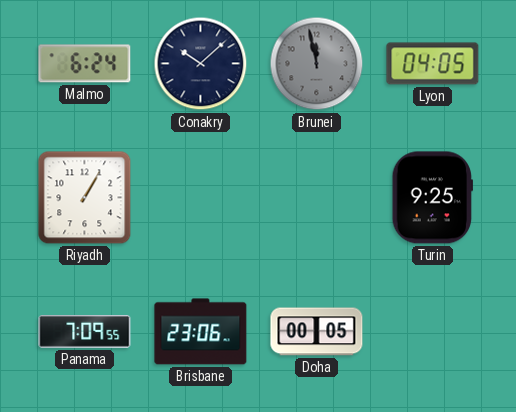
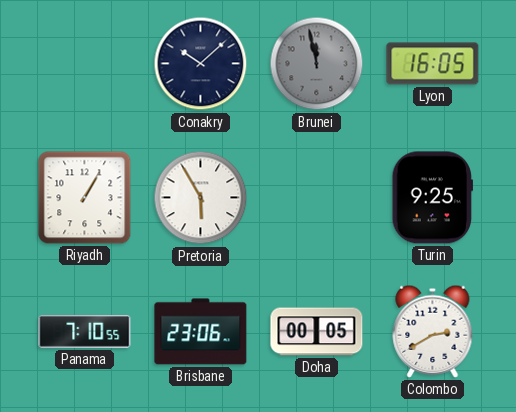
Malmo: 6:24 -> none (85, 64)
Lyon: 04:05 -> 16:05 (433, 64)
Pretoria: none -> 5:55 (201, 198)
Panama: 7:09 -> 7:10 (85, 332)
Colombo: none -> 2:40 (433, 331)
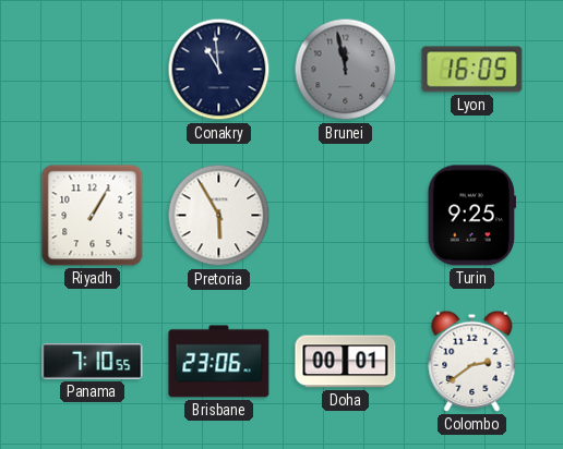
Conakry: 10:08 -> 10:59 (219, 70)
Doha: 00:05 -> 00:01 (346, 362)
Colombo: 2:40 -> 2:39 (472, 361)
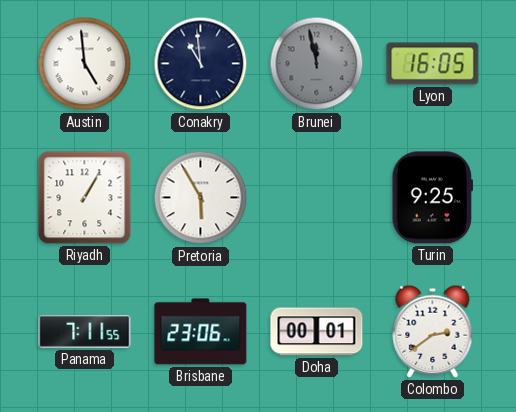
Austin: none -> 4:59 (85, 64)
Panama: 7:10 -> 7:11 (85, 332)
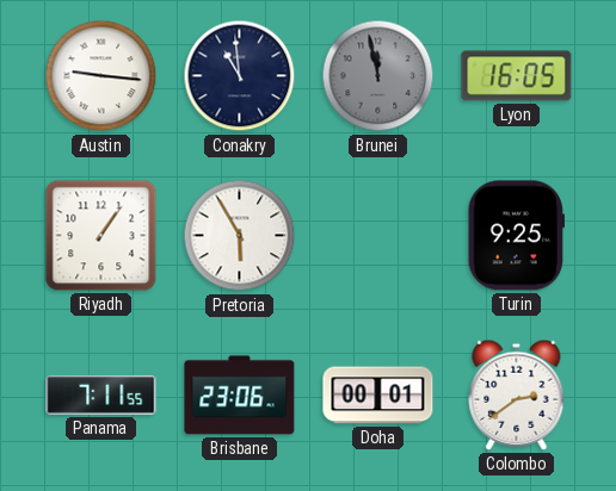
Austin: 4:59 -> 9:16 (101, 76)
Riyadh: 1:05 -> 1:06 (101, 236)
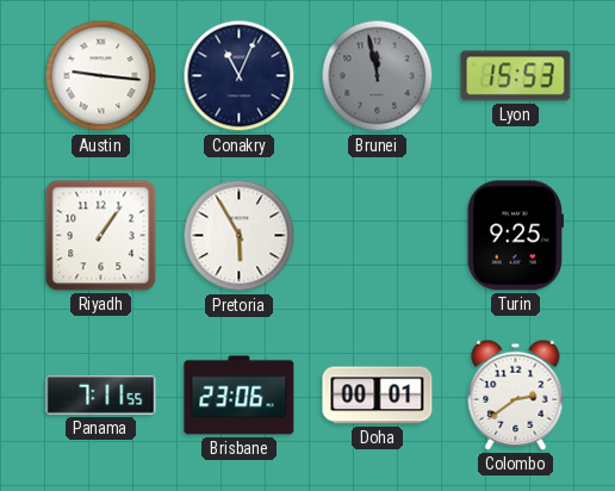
Conakry: 10:59 -> 11:04 (240, 76)
Lyon: 16:05 -> 15:53 (516, 76)
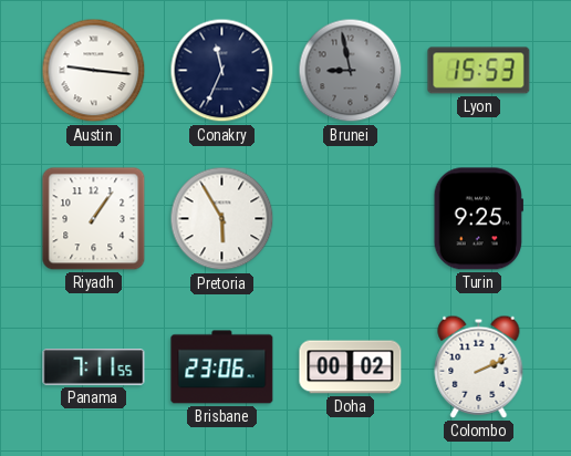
Conakry: 11:04 -> 11:34 (222, 71)
Brunei: 11:58 -> 8:58 (351, 71)
Doha: 00:01 -> 00:02 (351, 367)
Colombo: 2:39 -> 2:11 (479, 366)
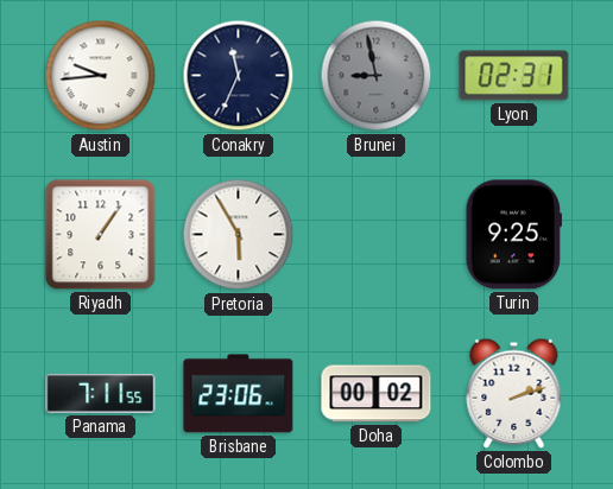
Austin: 9:16 -> 9:44 (101, 76)
Lyon: 15:53 -> 02:31 (514, 76)
Colombo: 2:11 -> 2:12 (514, 393)
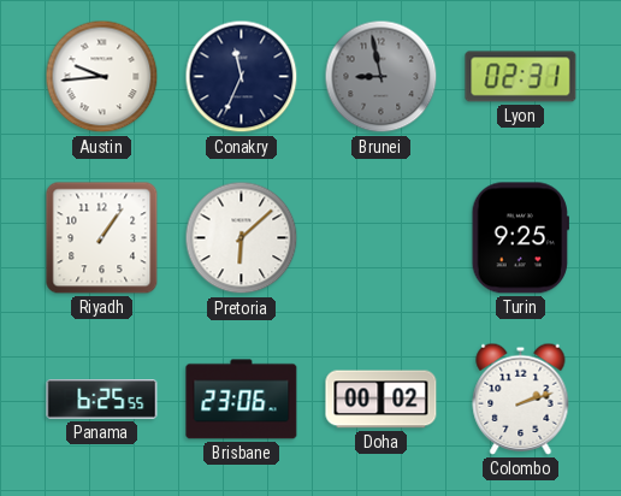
Pretoria: 5:55 -> 6:08 (242, 238)
Panama: 7:11 -> 6:25 (102, 400)
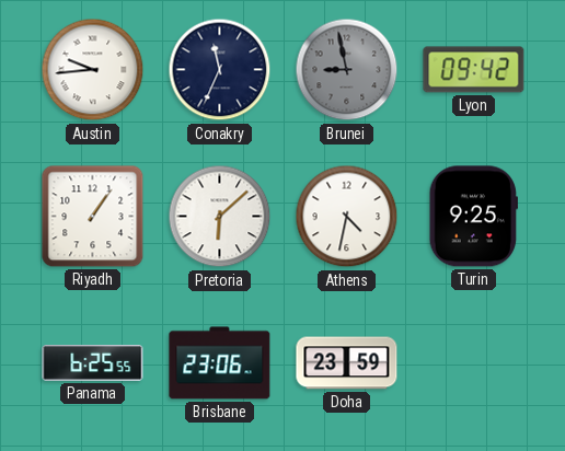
Lyon: 02:31 -> 09:42 (474, 70)
Athens: none -> 4:32 (347, 217)
Doha: 00:02 -> 23:59 (347, 363)
Colombo: 2:12 -> none (521, 398)
